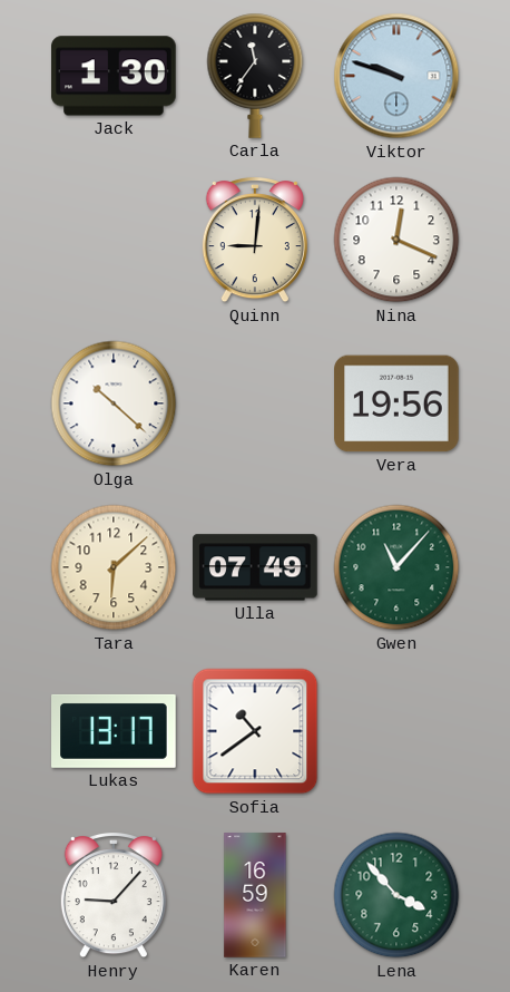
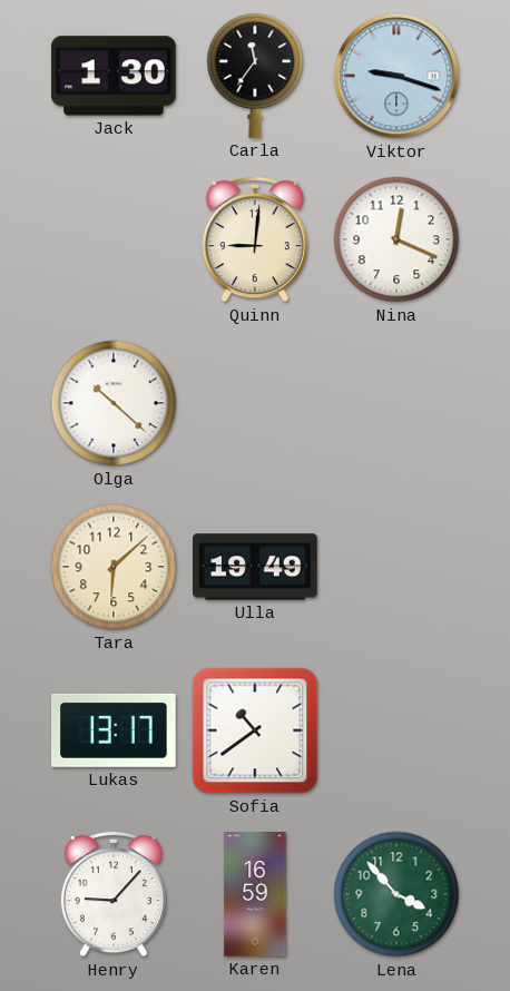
Viktor: 9:48 -> 9:18 (396, 76)
Vera: 19:56 -> none (396, 403)
Ulla: 07:49 -> 19:49 (255, 567)
Gwen: 11:07 -> none (396, 567)
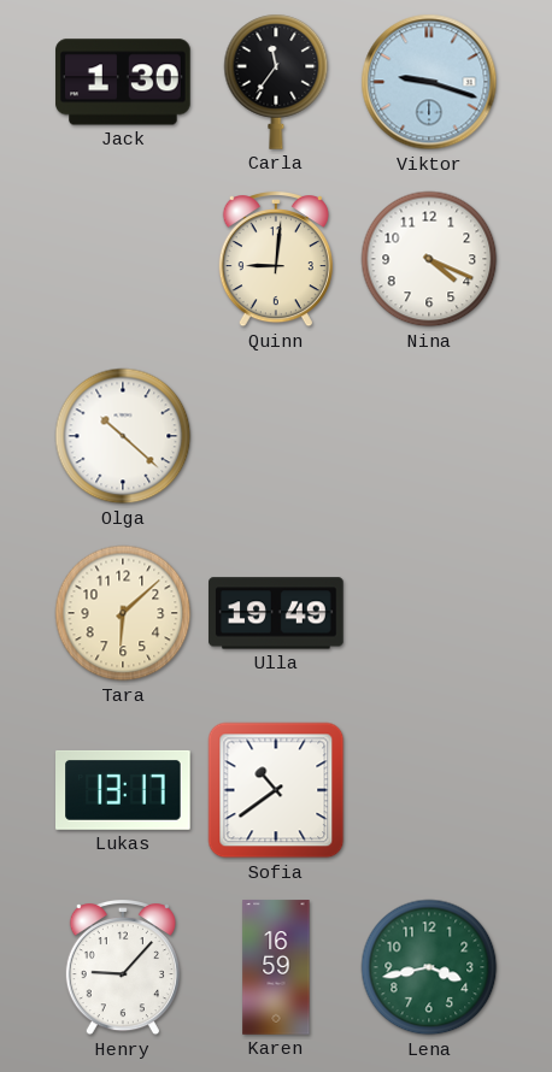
Nina: 12:19 -> 4:19 (429, 259)
Lena: 3:53 -> 3:43 (429, 967)
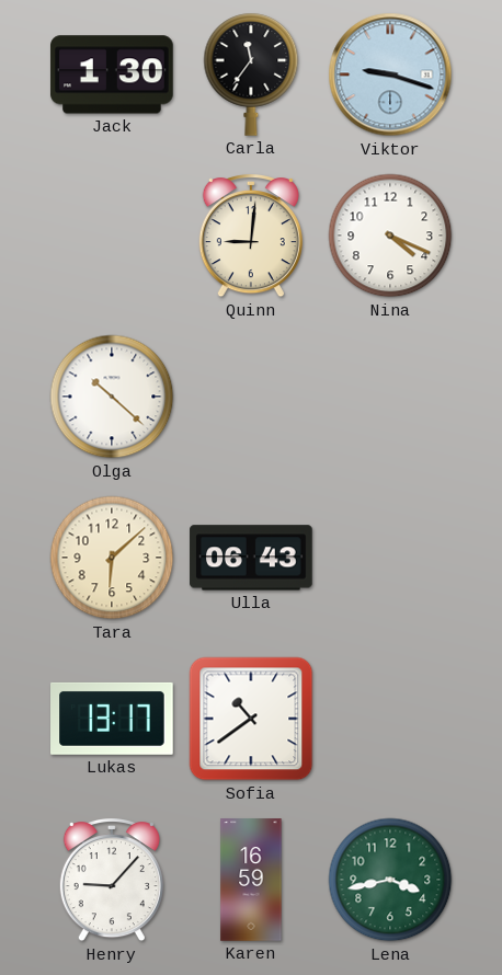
Ulla: 19:49 -> 06:43 (251, 558)
